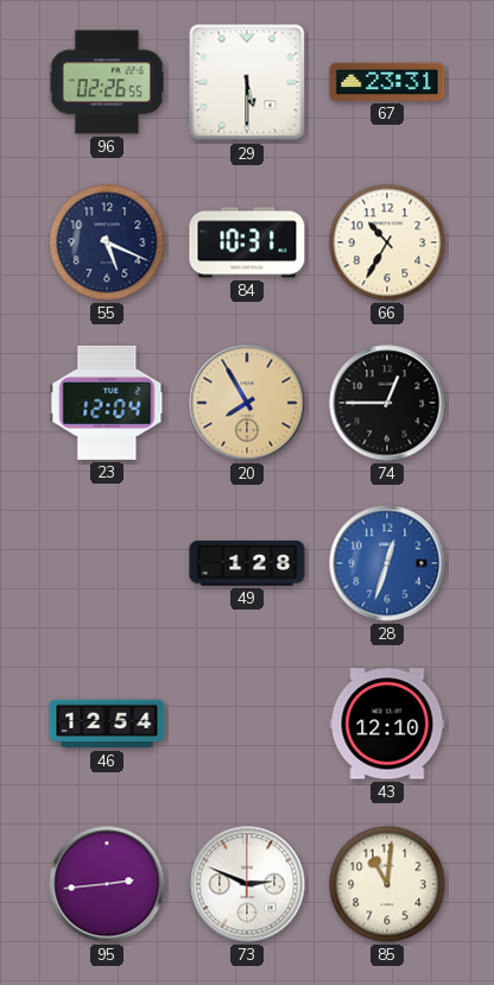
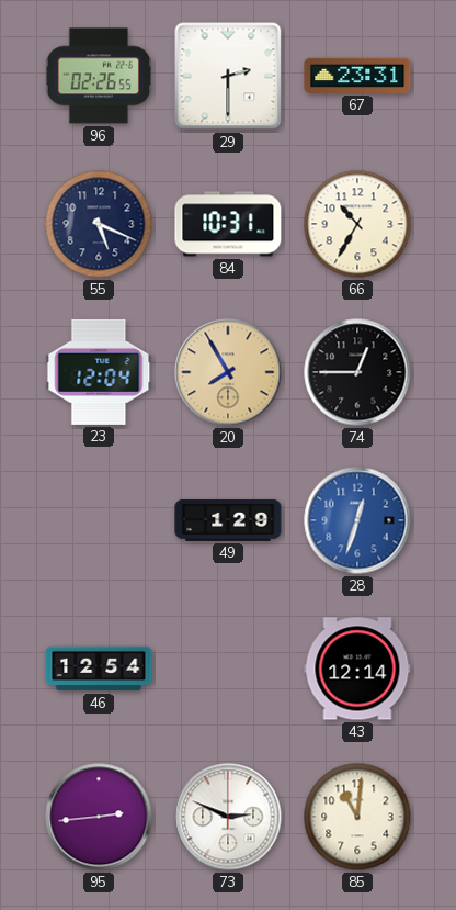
29: 5:30 -> 2:30 (228, 76)
49: 1:28 -> 1:29 (228, 520)
43: 12:10 -> 12:14 (357, 669)
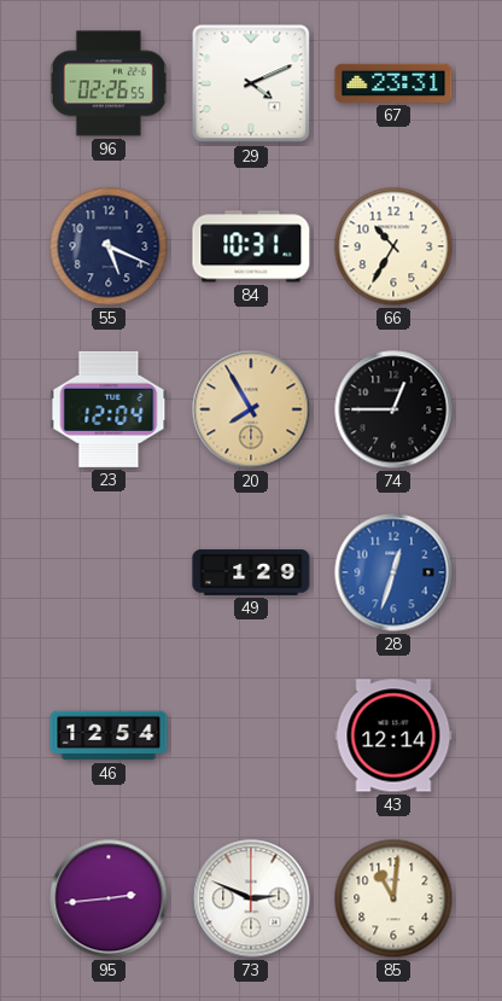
29: 2:30 -> 4:11 (251, 83)
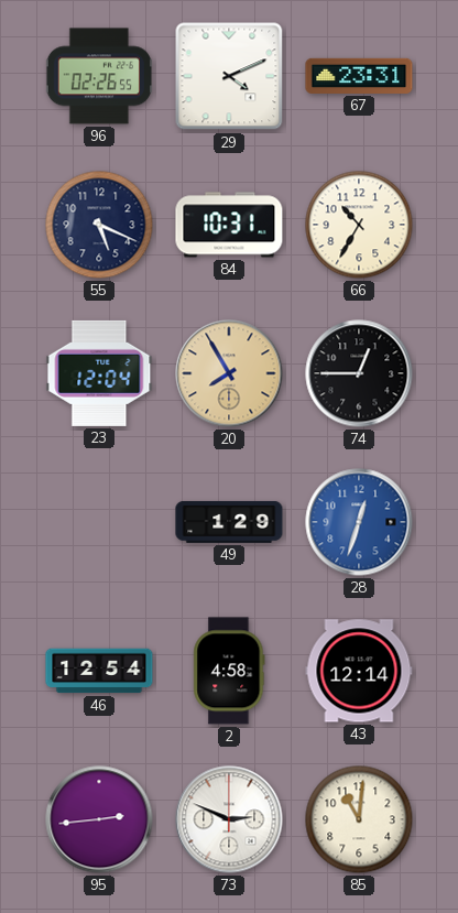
2: none -> 4:58 (229, 671)
